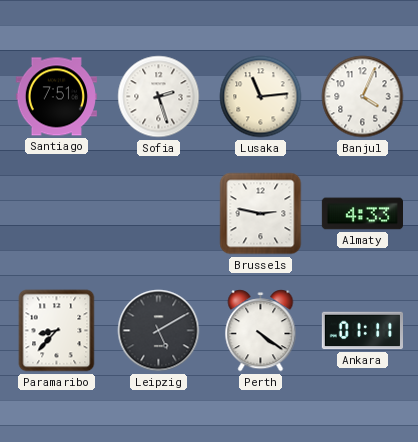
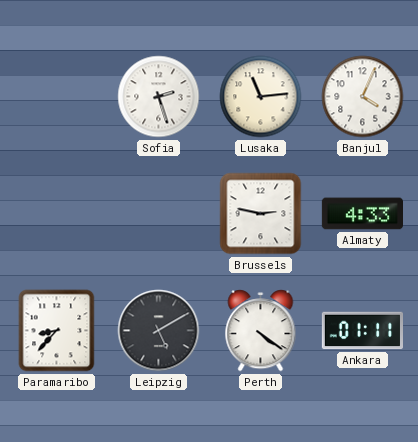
Santiago: 7:51 -> none (56, 97)
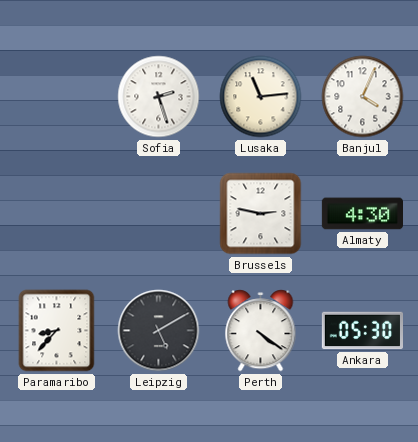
Almaty: 4:33 -> 4:30 (362, 214)
Ankara: 01:11 -> 05:30 (362, 331)
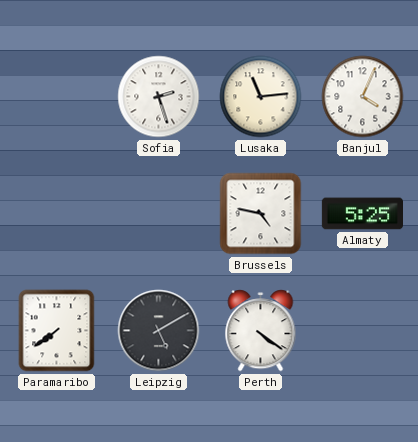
Brussels: 2:47 -> 4:47 (261, 214)
Almaty: 4:30 -> 5:25 (362, 214)
Paramaribo: 8:37 -> 7:39 (57, 331)
Ankara: 05:30 -> none (362, 331)
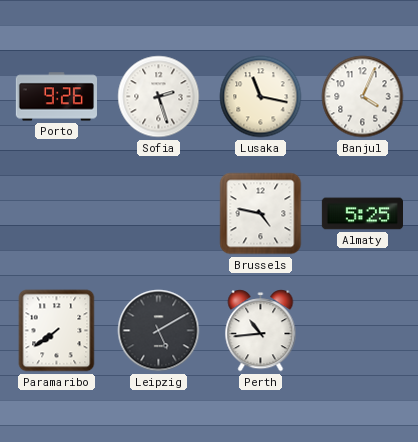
Porto: none -> 9:26 (56, 97)
Lusaka: 11:14 -> 11:17 (261, 97)
Perth: 4:21 -> 10:44 (261, 331)
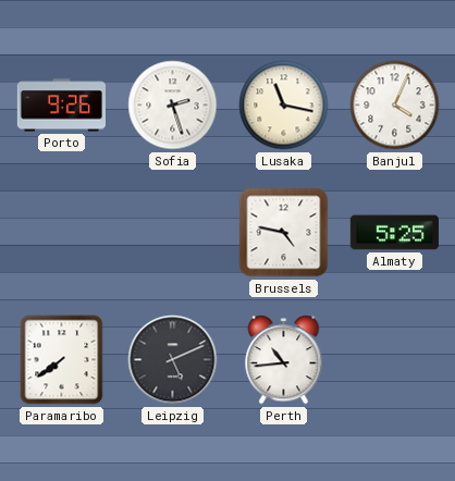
Leipzig: 5:10 -> 5:11 (173, 360)
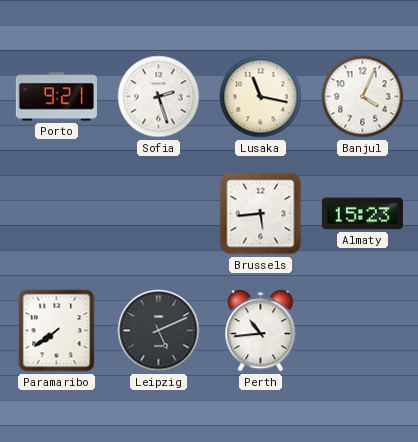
Porto: 9:26 -> 9:21 (56, 97)
Brussels: 4:47 -> 5:44 (261, 214)
Almaty: 5:25 -> 15:23 (362, 214)
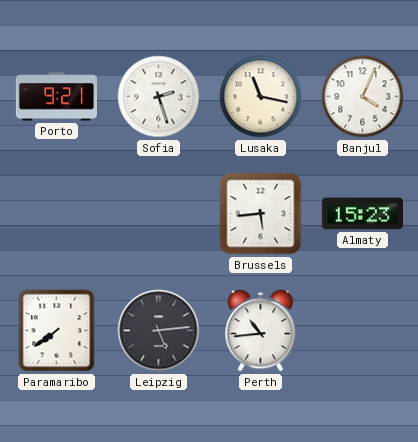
Leipzig: 5:11 -> 5:14 (159, 331)
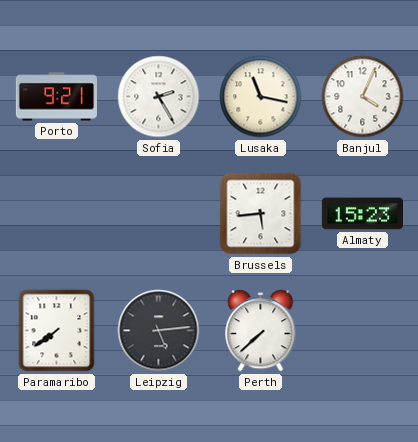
Sofia: 2:27 -> 2:25 (159, 97)
Perth: 10:44 -> 7:38 (261, 331)
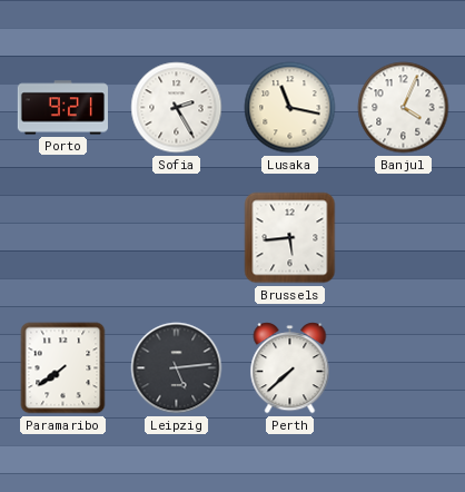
Almaty: 15:23 -> none (362, 214)
